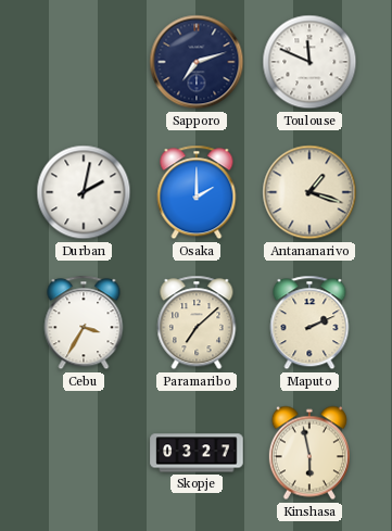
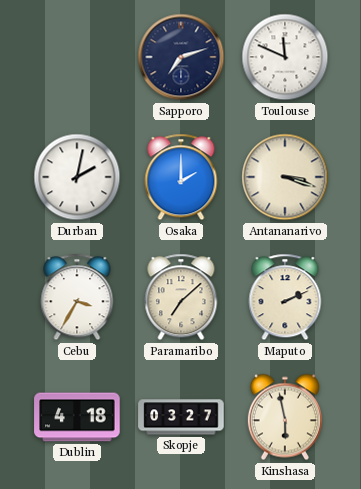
Antananarivo: 1:18 -> 3:18 (285, 177)
Dublin: none -> 4:18 (77, 417)
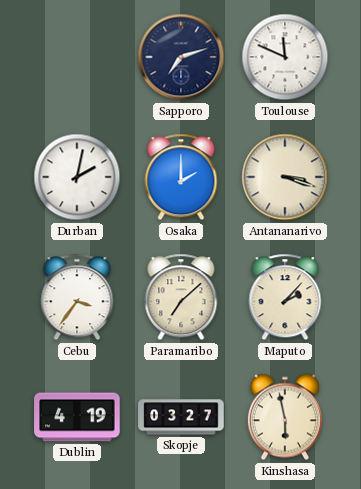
Cebu: 3:35 -> 3:36 (77, 297)
Maputo: 2:11 -> 2:07 (285, 297)
Dublin: 4:18 -> 4:19 (77, 417)
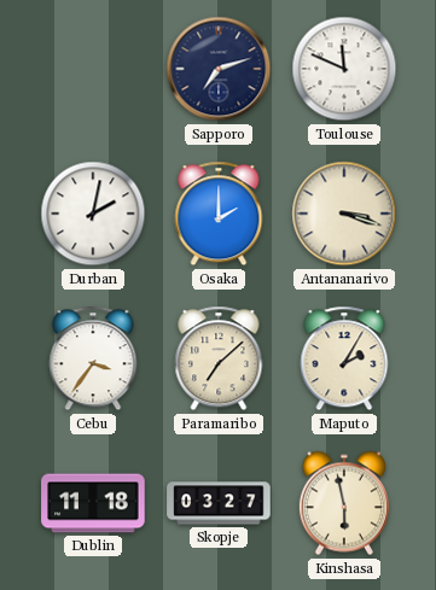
Maputo: 2:07 -> 2:05 (344, 358)
Dublin: 4:19 -> 11:18 (93, 503)
